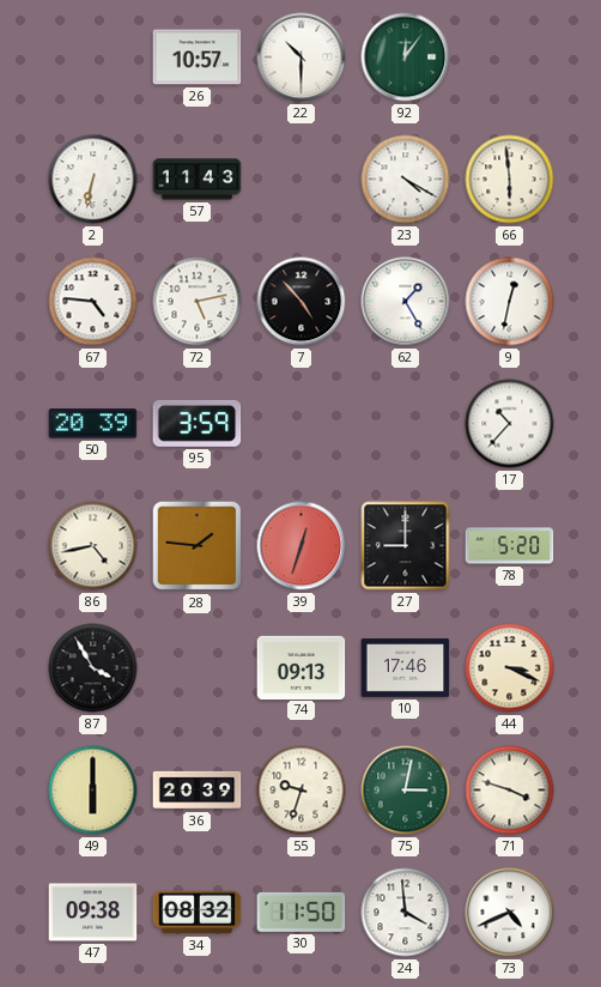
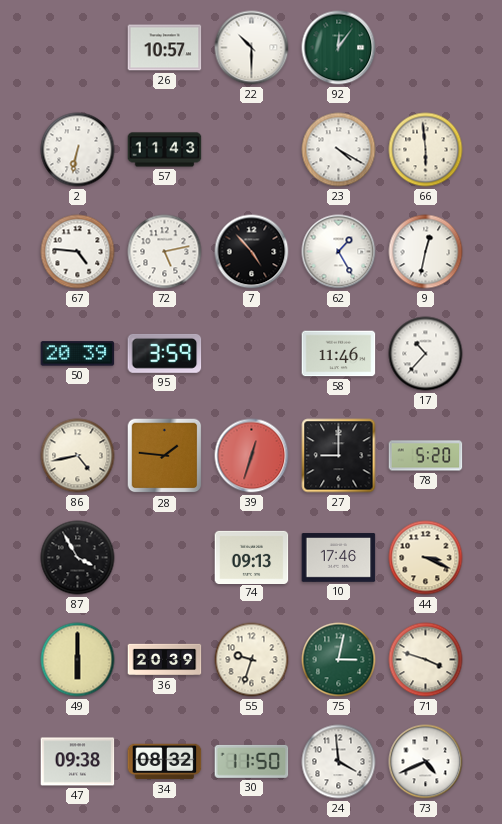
58: none -> 11:46 (339, 354)
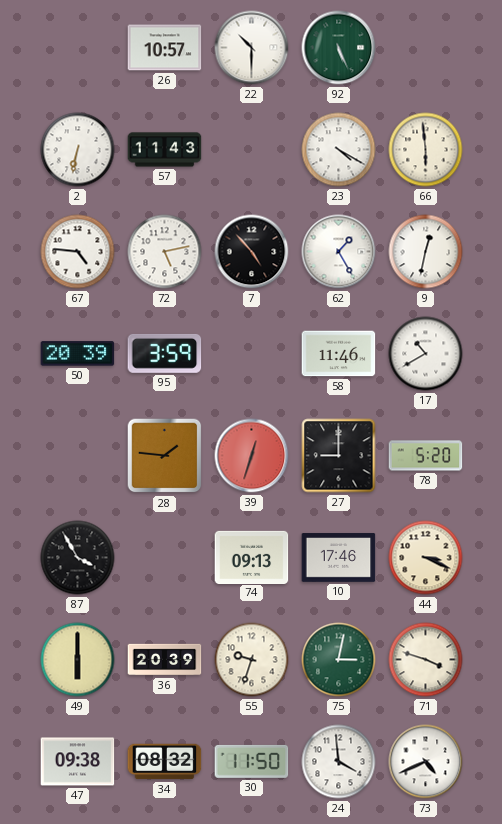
92: 12:06 -> 5:26 (339, 48)
17: 10:37 -> 10:40 (426, 354)
86: 4:43 -> none (78, 456)
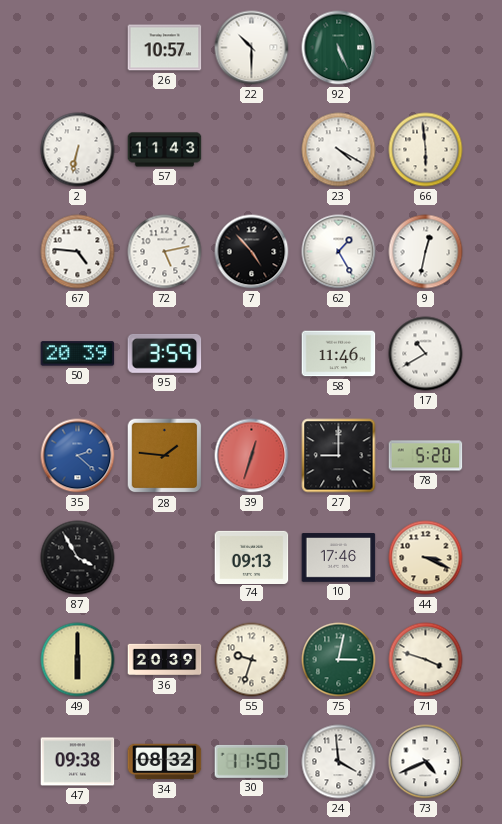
35: none -> 2:22 (78, 456)
